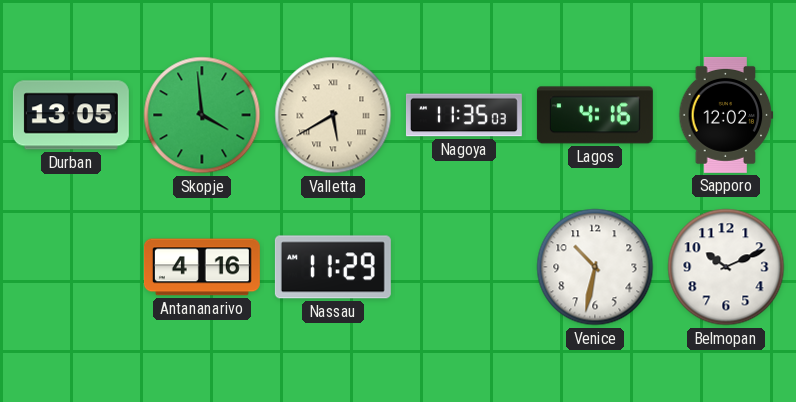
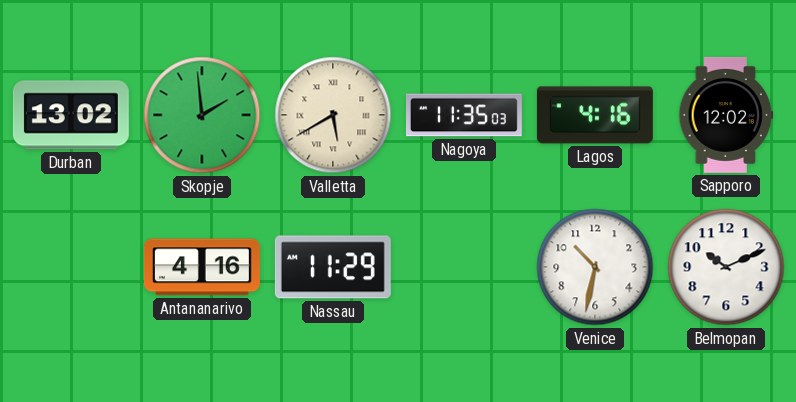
Durban: 13:05 -> 13:02 (71, 115)
Skopje: 3:59 -> 1:59 (202, 115)
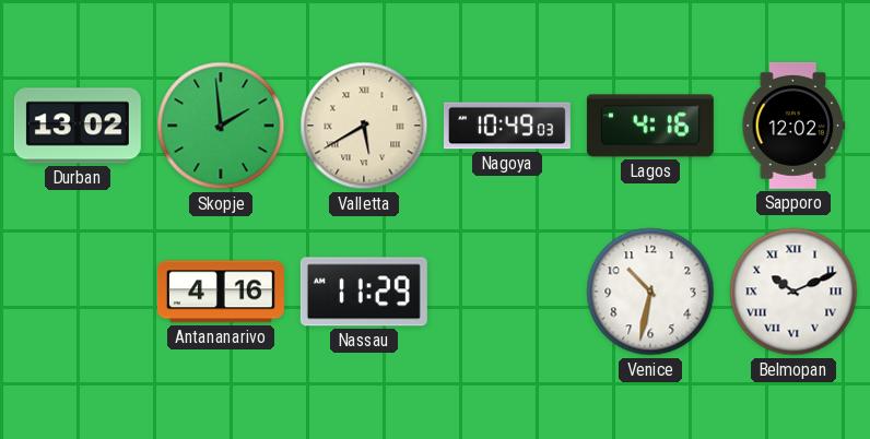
Nagoya: 11:35 -> 10:49 (507, 126)
Belmopan numerals: Arabic -> Roman (793, 292)
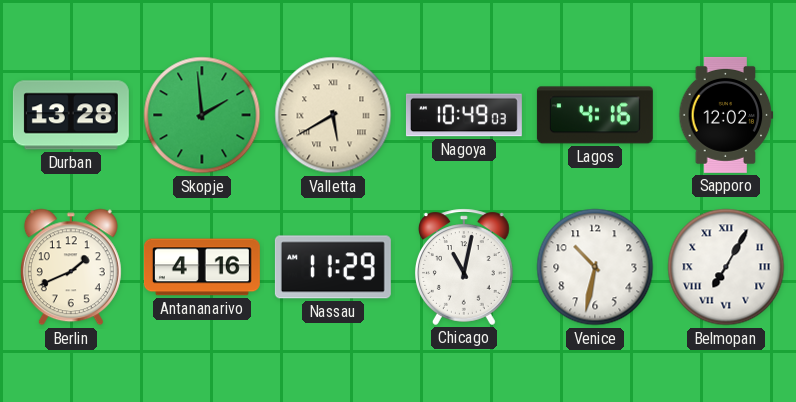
Durban: 13:02 -> 13:28 (71, 115)
Berlin: none -> 1:41 (71, 267)
Chicago: none -> 11:02 (465, 267)
Belmopan: 10:11 -> 7:05 (726, 267)
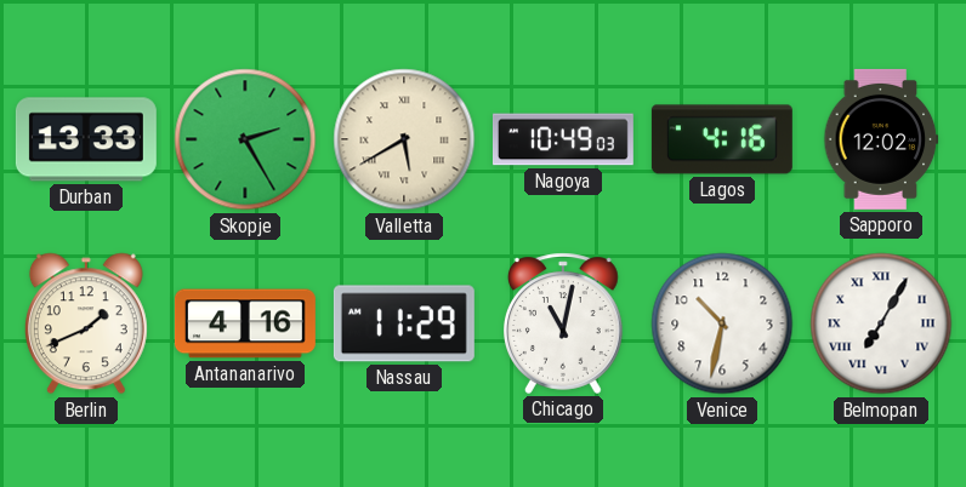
Durban: 13:28 -> 13:33 (86, 139)
Skopje: 1:59 -> 2:25 (245, 139)
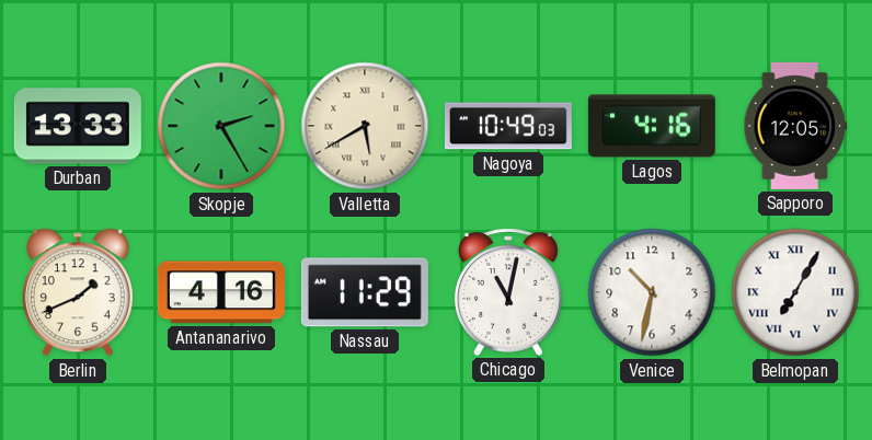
Sapporo: 12:02 -> 12:05 (795, 126)
